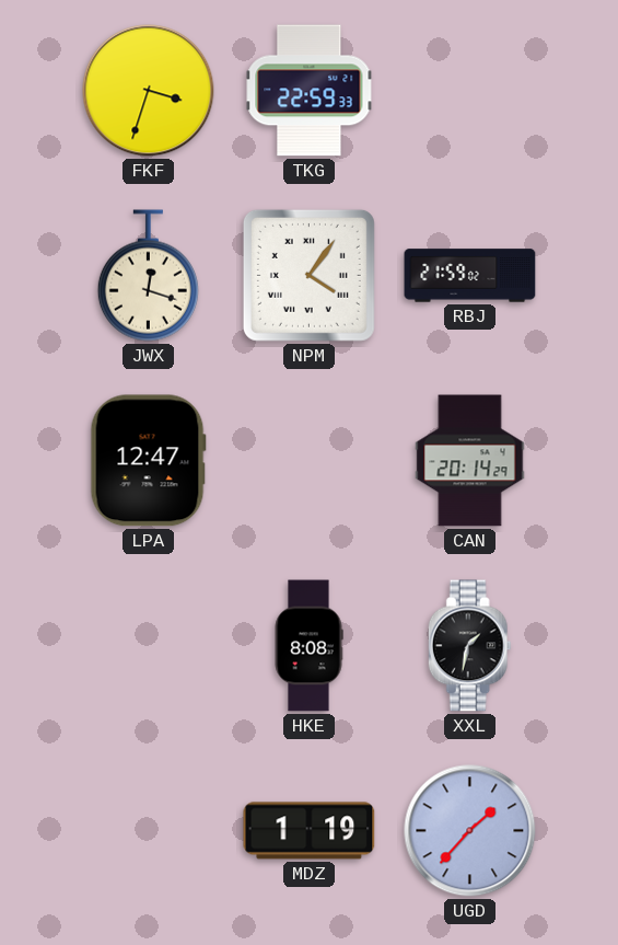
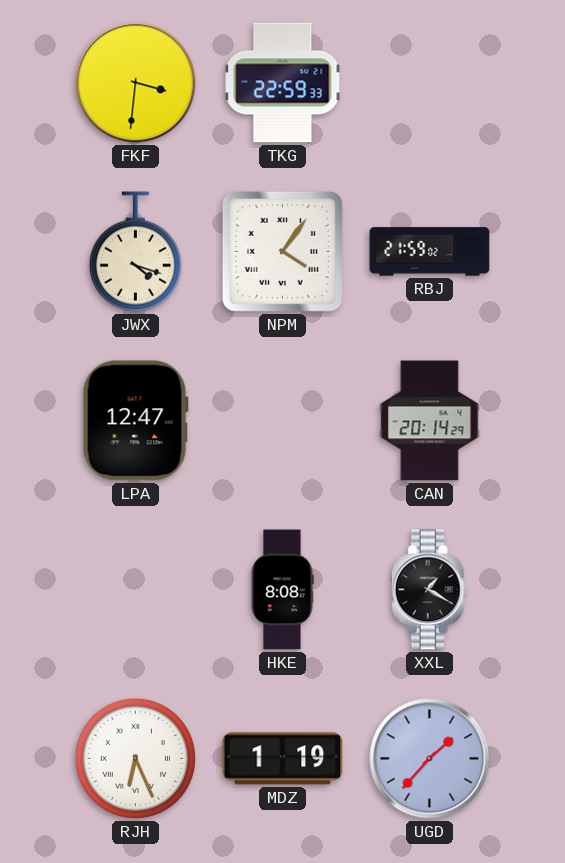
FKF: 3:33 -> 3:31 (136, 83)
JWX: 12:18 -> 4:18 (135, 252)
XXL: 1:32 -> 1:20 (429, 590)
RJH: none -> 6:26 (135, 758)
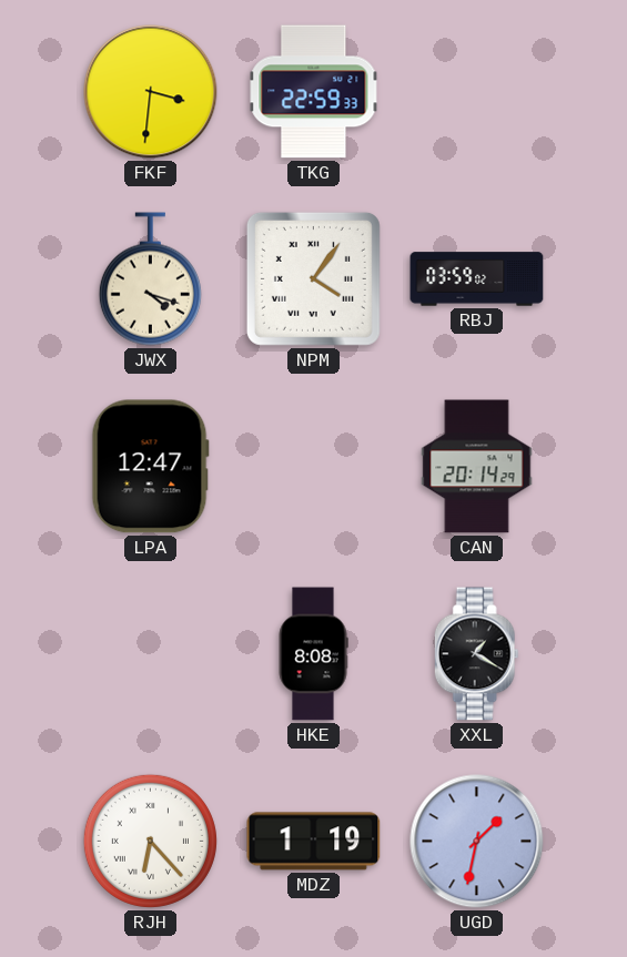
RBJ: 21:59 -> 03:59 (477, 279)
RJH: 6:26 -> 6:23 (150, 841)
UGD: 1:37 -> 1:32 (477, 842)
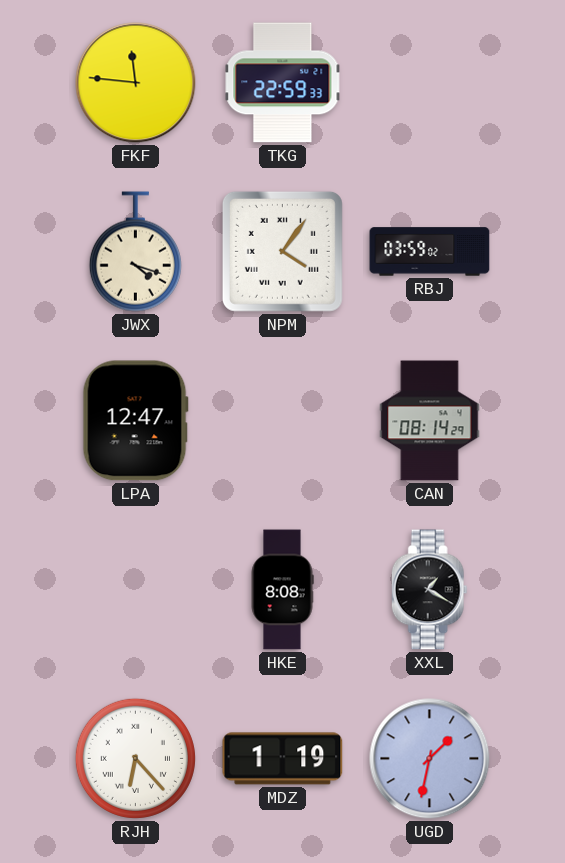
FKF: 3:31 -> 11:46 (136, 83)
CAN: 20:14 -> 08:14 (430, 421)
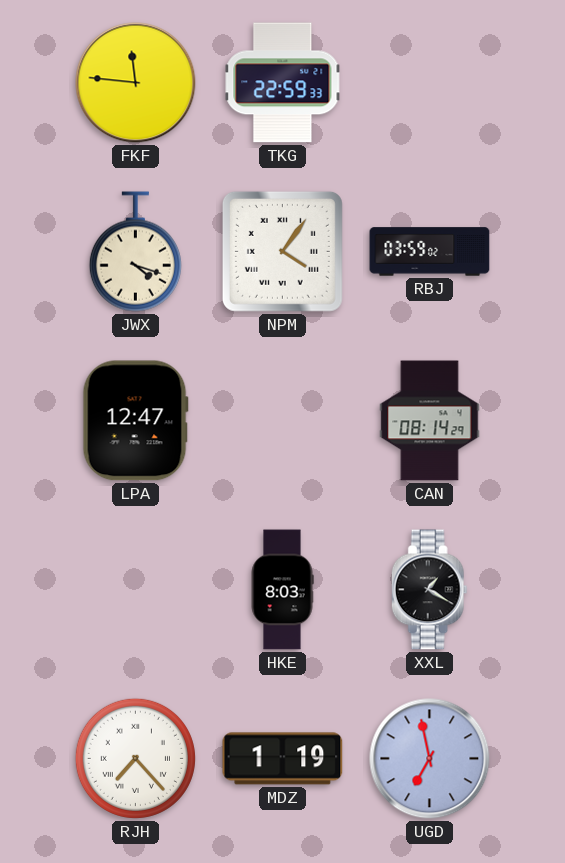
HKE: 8:08 -> 8:03 (282, 590)
RJH: 6:23 -> 7:23 (135, 758)
UGD: 1:32 -> 6:58 (430, 759)
